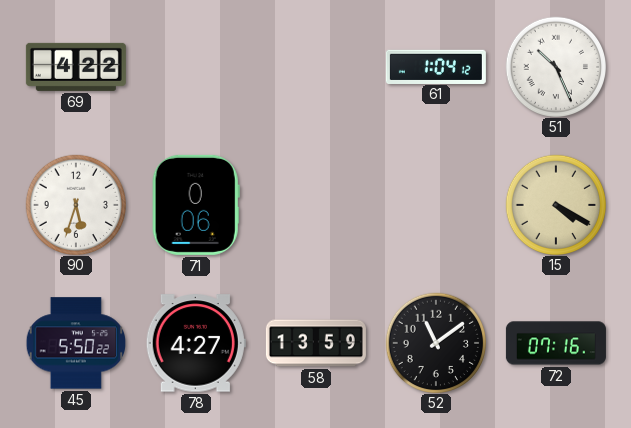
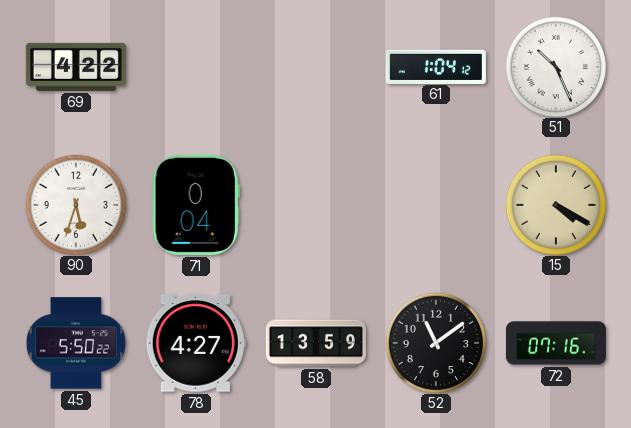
71: 0:06 -> 0:04 (196, 205)
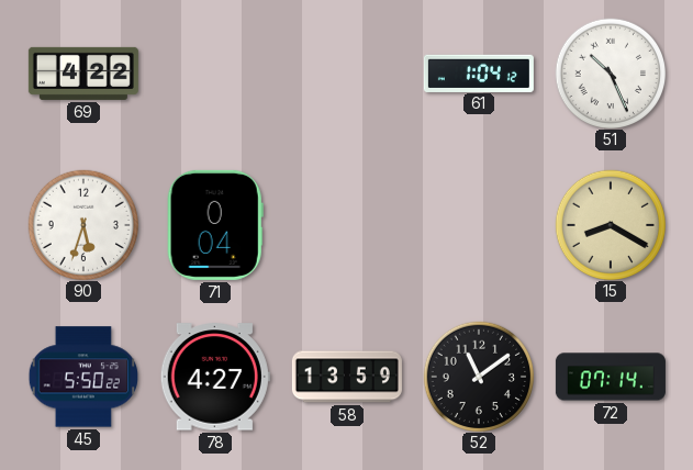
15: 4:20 -> 8:20 (610, 224)
72: 07:16 -> 07:14 (611, 377)
